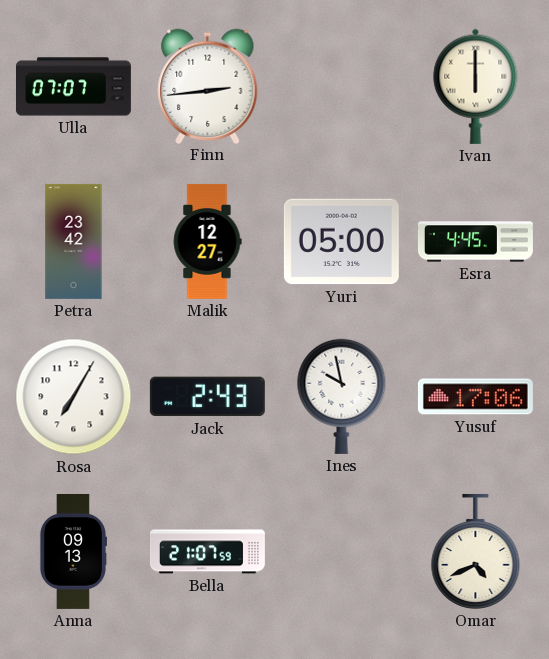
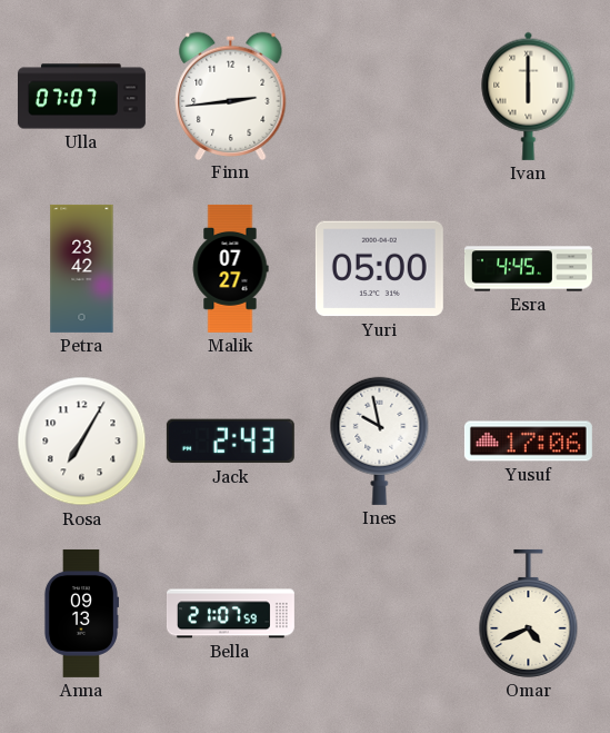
Malik: 12:27 -> 07:27 (230, 268)
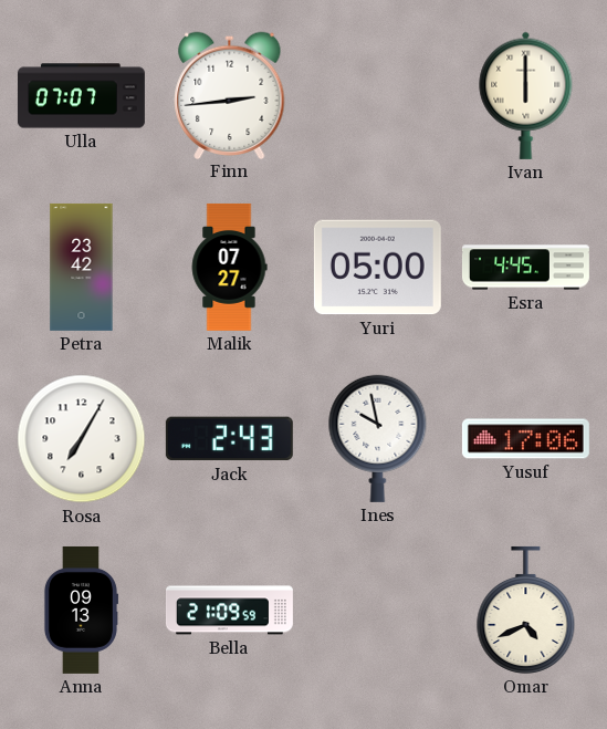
Bella: 21:07 -> 21:09 (229, 611)
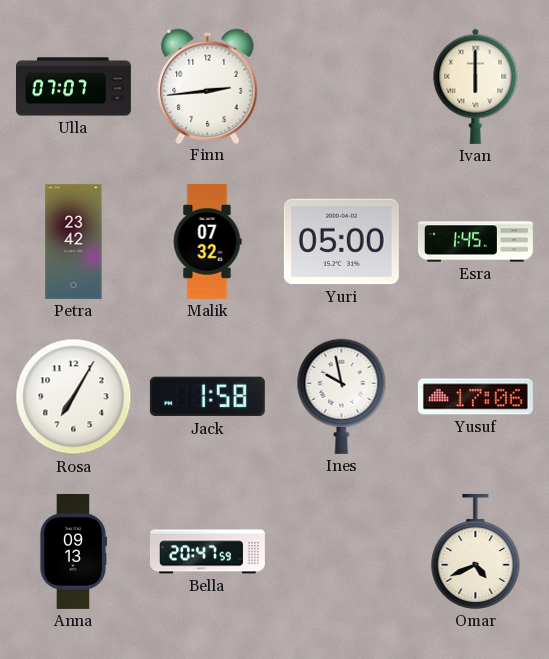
Malik: 07:27 -> 07:32 (207, 241)
Esra: 4:45 -> 1:45 (475, 242)
Jack: 2:43 -> 1:58 (207, 397)
Bella: 21:09 -> 20:47 (207, 552)
